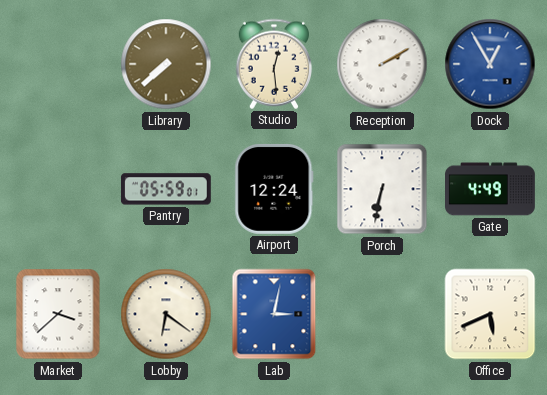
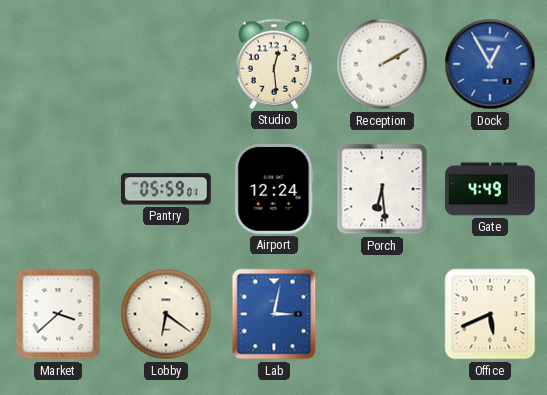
Library: 7:38 -> none (166, 64)
Porch: 6:32 -> 6:29 (382, 189)
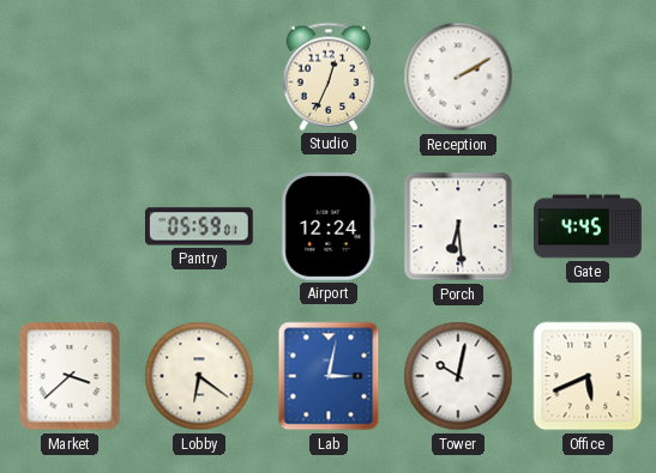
Studio: 12:29 -> 12:34 (329, 77)
Dock: 12:55 -> none (490, 64)
Gate: 4:49 -> 4:45 (589, 226)
Tower: none -> 10:02 (458, 376)
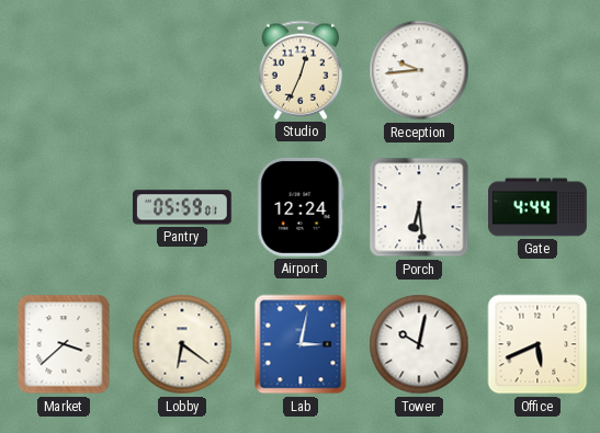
Reception: 2:10 -> 9:44 (419, 70)
Gate: 4:45 -> 4:44 (539, 207)
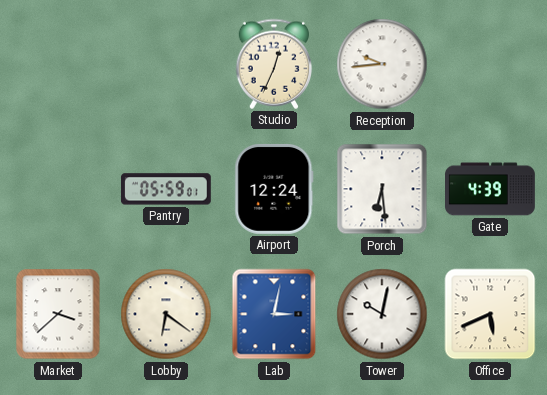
Gate: 4:44 -> 4:39 (491, 189)
